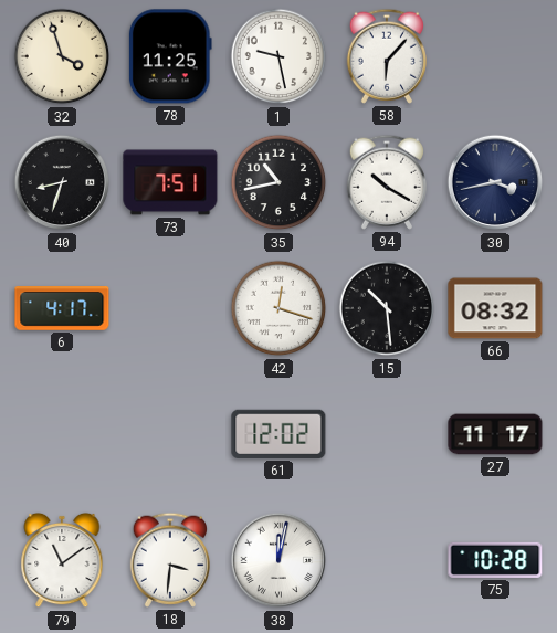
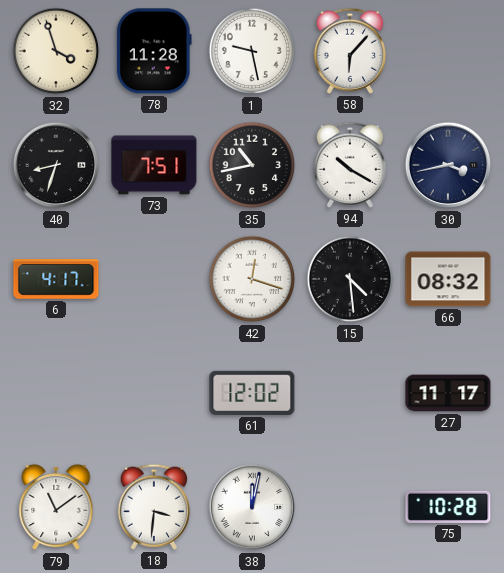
78: 11:25 -> 11:28 (154, 51)
15: 10:29 -> 4:29 (350, 279)
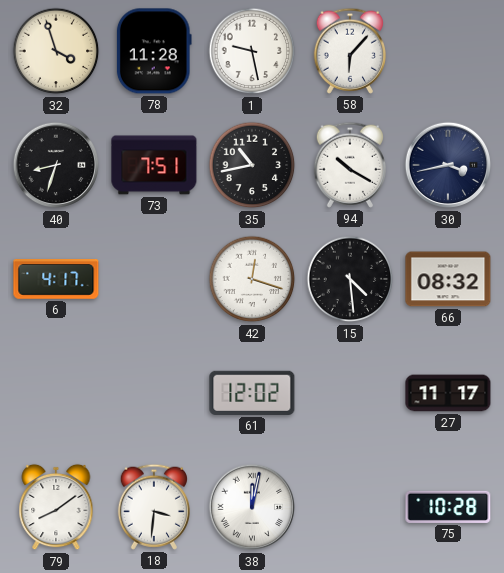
79: 11:09 -> 8:09 (56, 507)
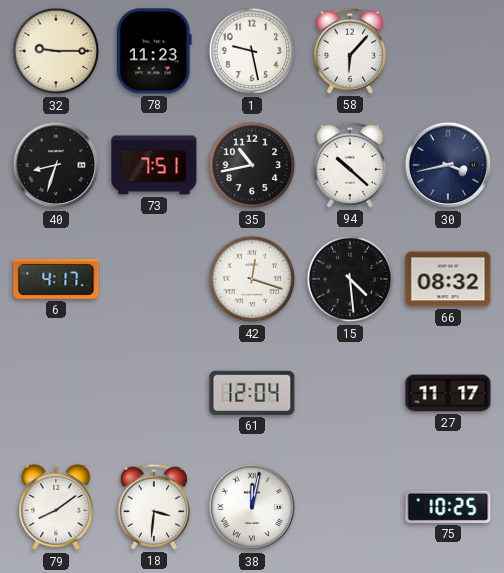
32: 3:57 -> 9:15 (56, 51)
78: 11:28 -> 11:23 (154, 51)
94: 10:20 -> 10:22 (349, 165)
61: 12:02 -> 12:04 (252, 393)
75: 10:28 -> 10:25 (448, 507)
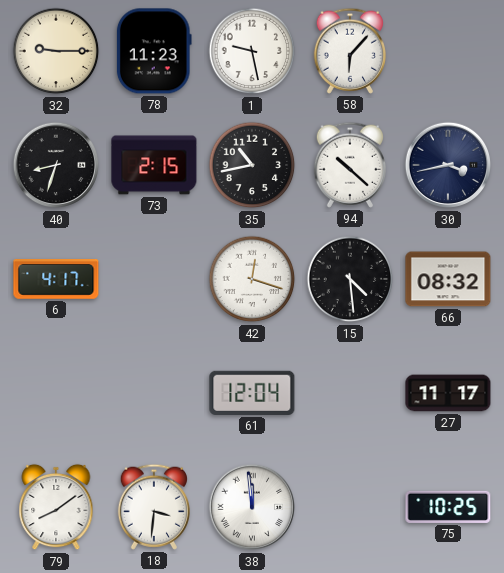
73: 7:51 -> 2:15 (154, 165)
38: 12:02 -> 11:59 (252, 507)
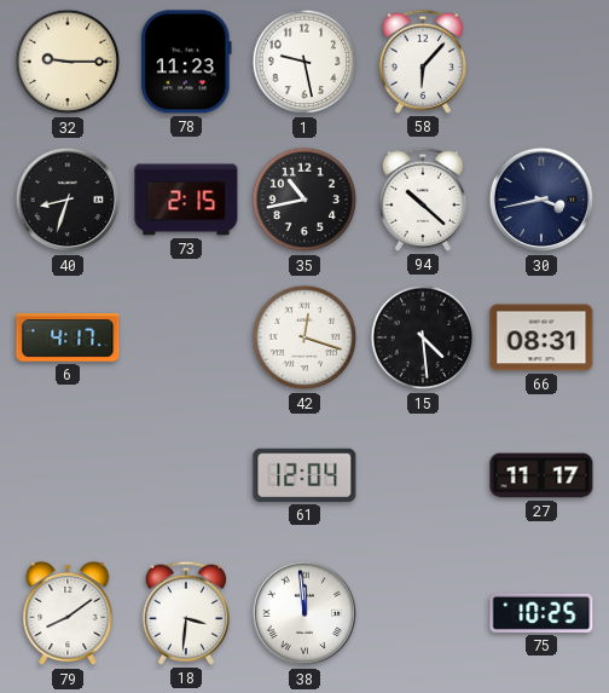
66: 08:32 -> 08:31 (541, 337)
